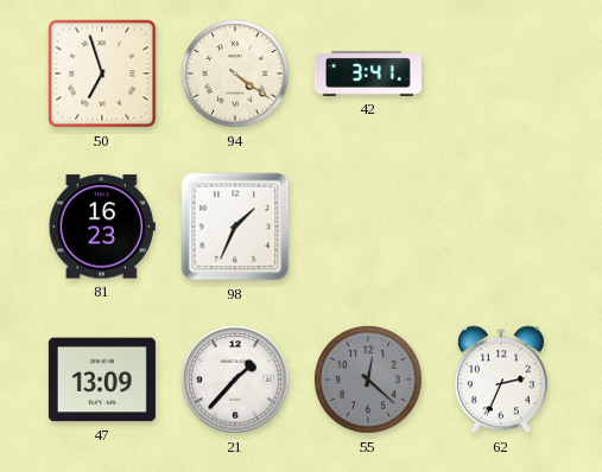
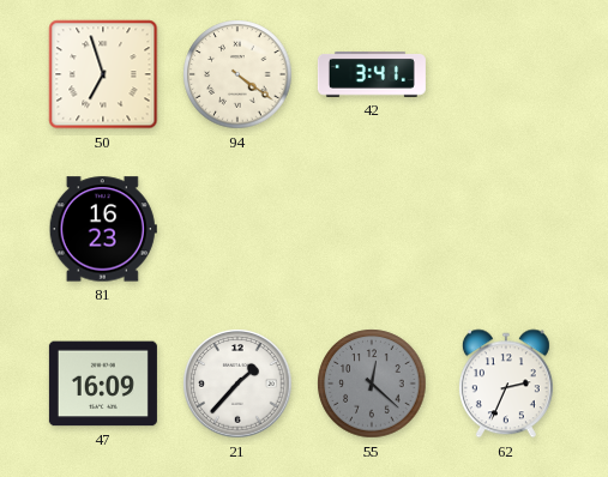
98: 1:34 -> none (235, 227)
47: 13:09 -> 16:09 (103, 384)
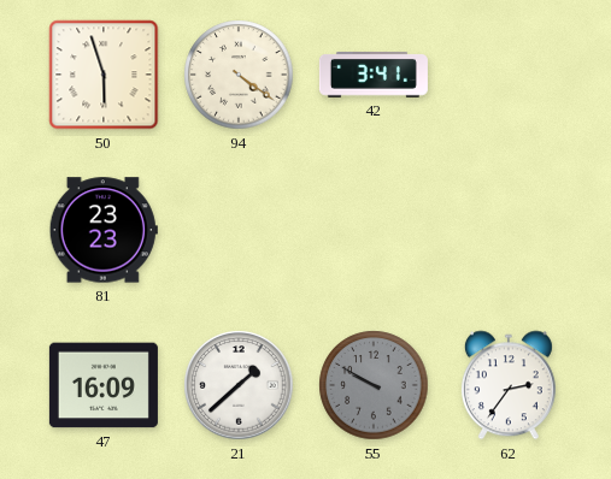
50: 6:57 -> 5:57 (104, 75)
81: 16:23 -> 23:23 (104, 230)
21: 1:37 -> 1:38 (239, 385)
55: 12:22 -> 9:50 (374, 385)
62: 2:34 -> 2:36 (509, 385)
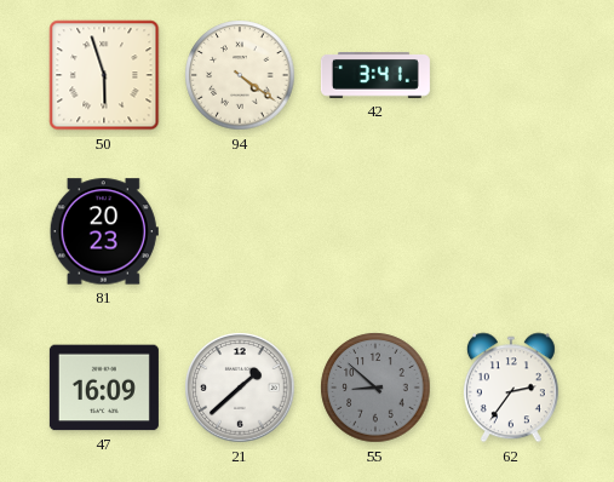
81: 23:23 -> 20:23 (104, 231)
55: 9:50 -> 8:52 (375, 388)
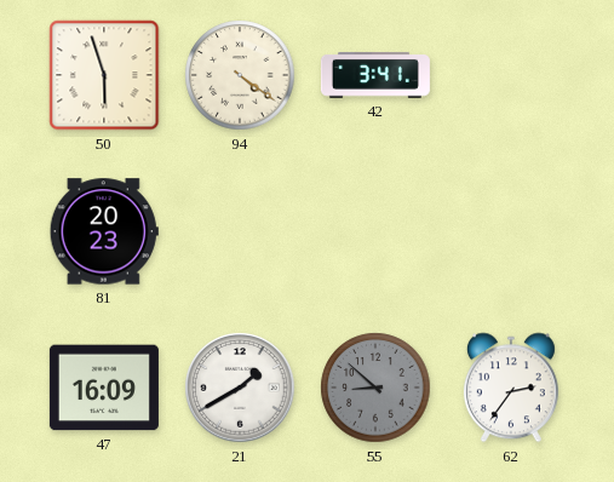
21: 1:38 -> 1:40 (240, 388)
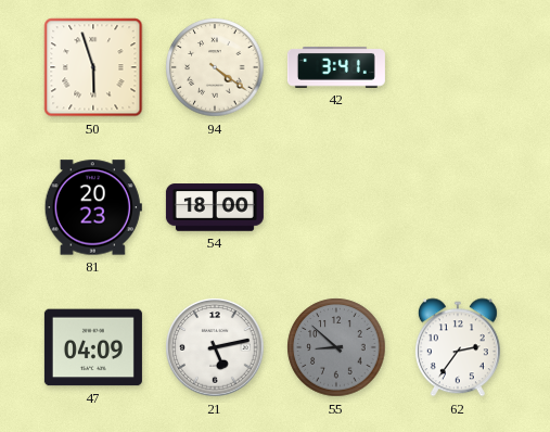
54: none -> 18:00 (215, 207)
47: 16:09 -> 04:09 (93, 347)
21: 1:40 -> 5:13 (215, 347)
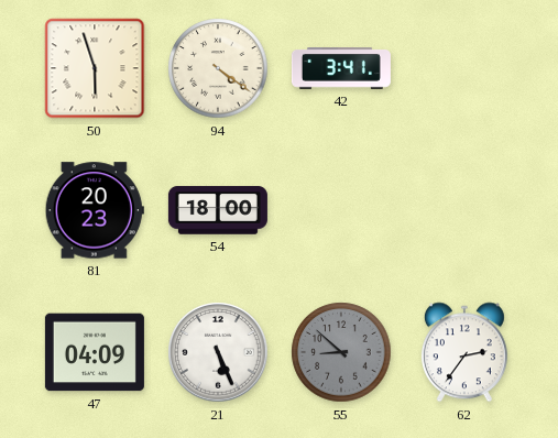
21: 5:13 -> 5:26 (218, 352)
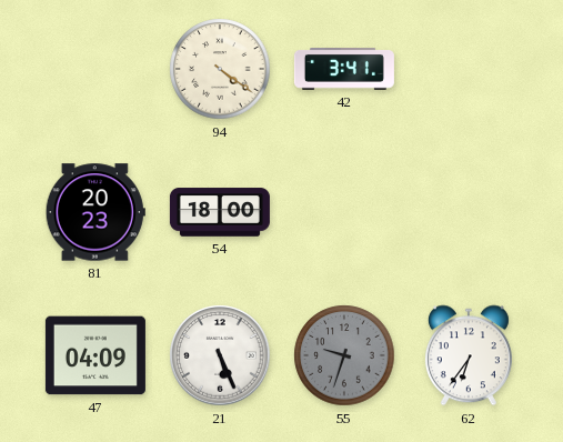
50: 5:57 -> none (95, 68)
55: 8:52 -> 9:33 (344, 355)
62: 2:36 -> 6:36 (469, 355)
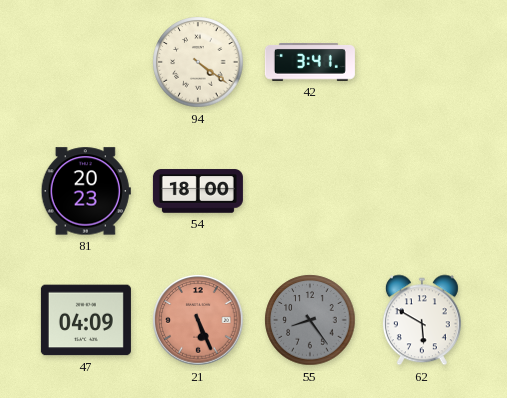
21 dial: white -> salmon (198, 320)
55: 9:33 -> 8:24 (310, 320)
62: 6:36 -> 5:50 (422, 320)
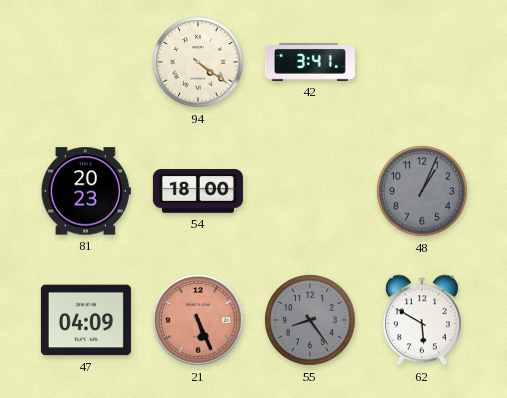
48: none -> 1:04 (422, 191)
